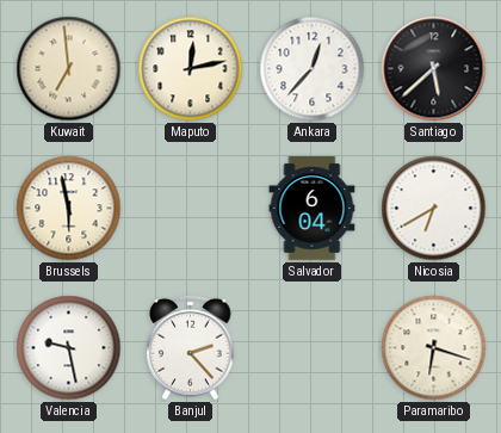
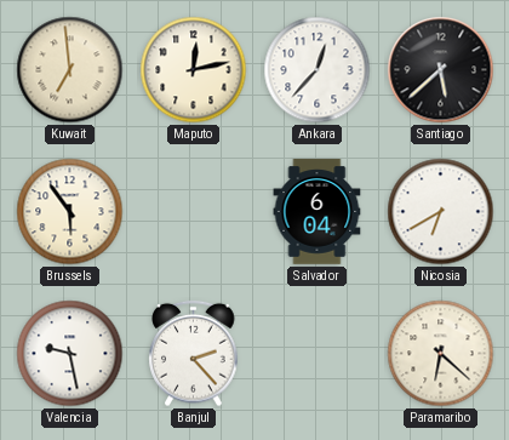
Brussels: 5:58 -> 5:54 (70, 212)
Paramaribo: 6:18 -> 6:22 (441, 354)
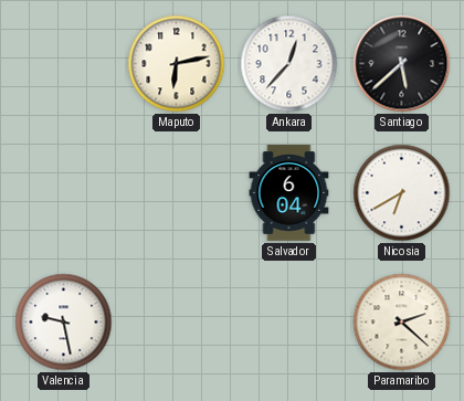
Kuwait: 6:59 -> none (70, 70)
Maputo: 12:13 -> 6:13 (177, 64)
Brussels: 5:54 -> none (70, 212)
Banjul: 2:23 -> none (194, 354)
Paramaribo: 6:22 -> 2:22 (402, 323)
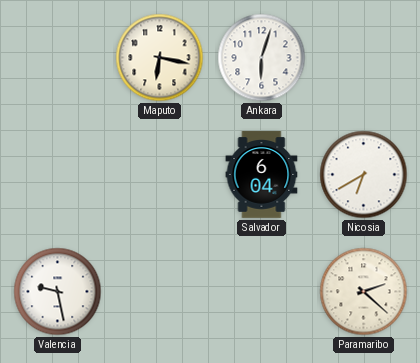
Maputo: 6:13 -> 6:17 (160, 58)
Ankara: 12:37 -> 6:03 (262, 58)
Santiago: 5:38 -> none (402, 64)
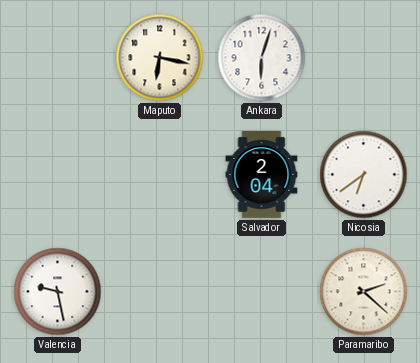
Salvador: 6:04 -> 2:04 (262, 175)
Nicosia: 6:40 -> 6:39 (364, 175)
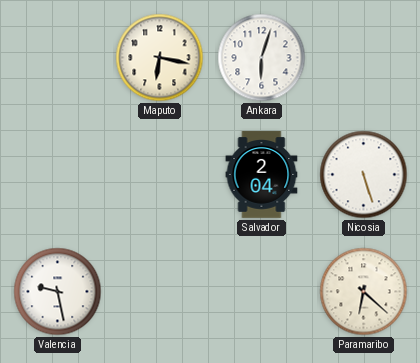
Nicosia: 6:39 -> 5:27 (364, 175)
Paramaribo: 2:22 -> 6:22 (364, 292)
